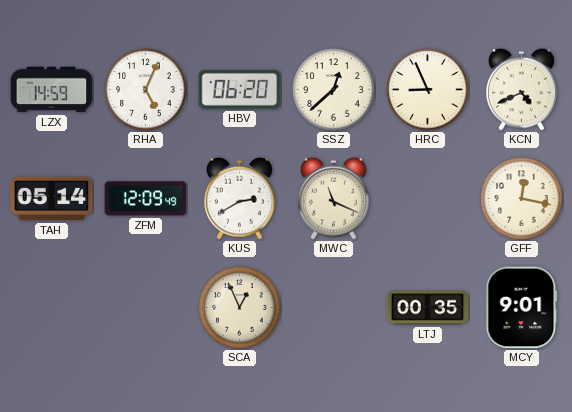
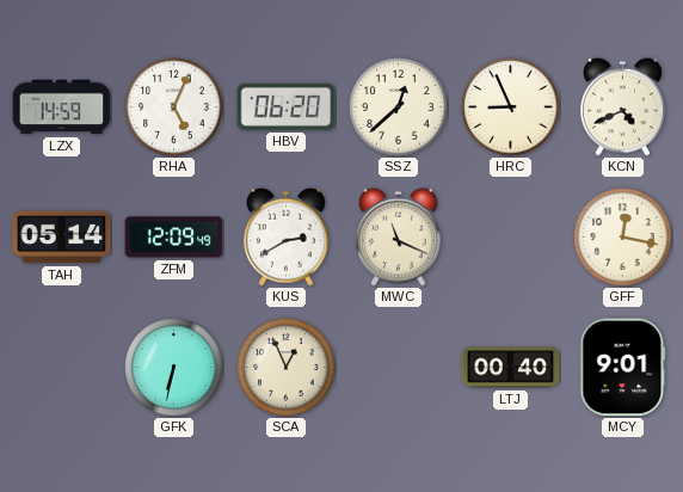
GFK: none -> 6:32 (174, 368)
LTJ: 00:35 -> 00:40 (511, 368)
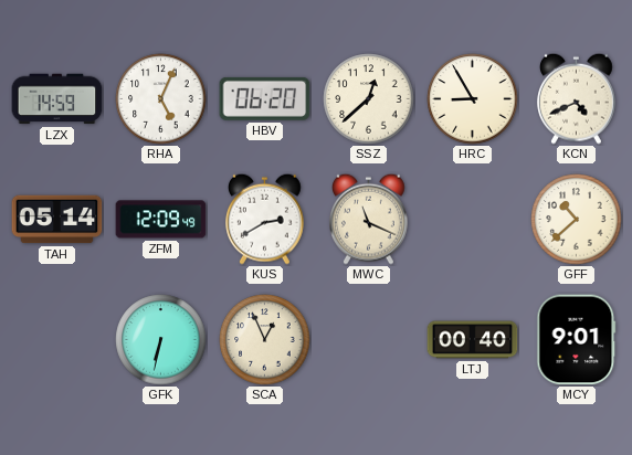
HRC: 8:56 -> 8:55 (473, 99)
GFF: 12:17 -> 10:38 (577, 220)
